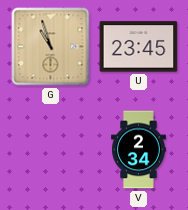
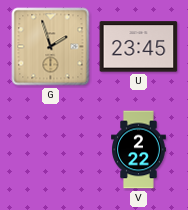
G: 10:57 -> 1:57 (51, 47)
V: 2:34 -> 2:22 (139, 150)
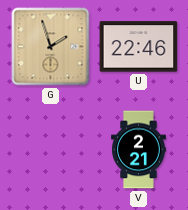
U: 23:45 -> 22:46 (139, 47)
V: 2:22 -> 2:21 (139, 150)
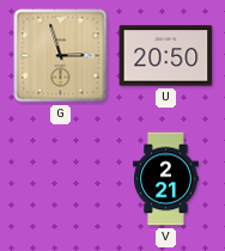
G: 1:57 -> 2:57 (61, 56)
U: 22:46 -> 20:50 (166, 56)
